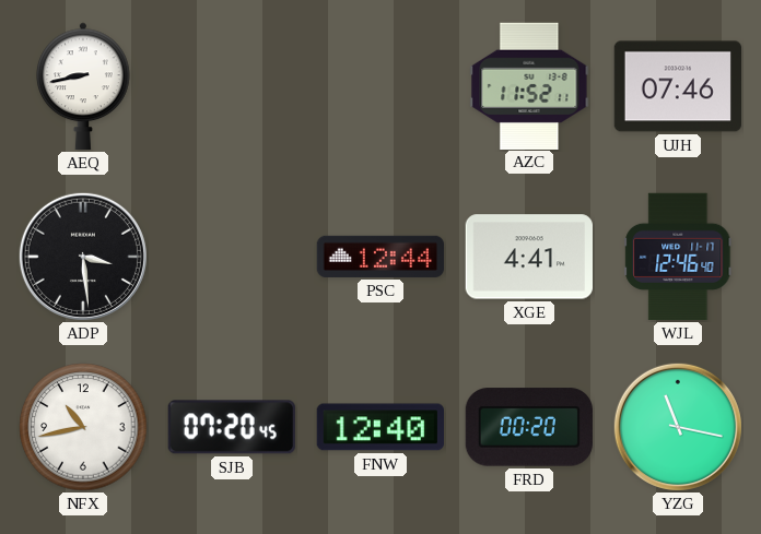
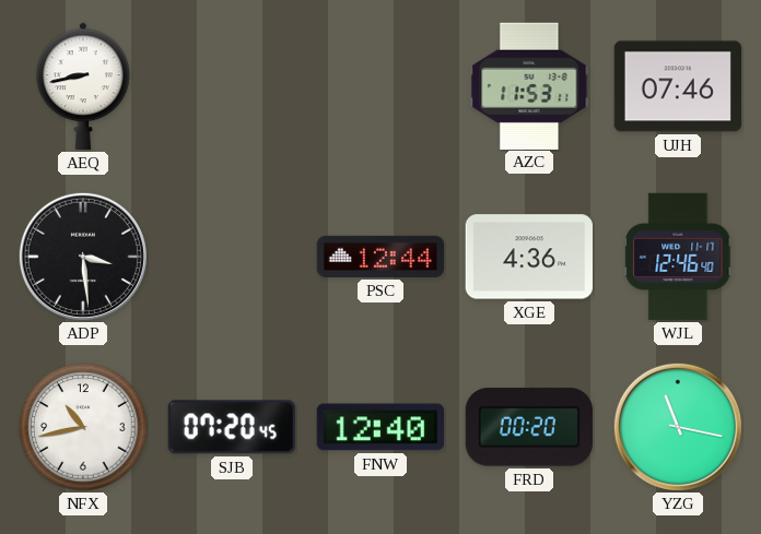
AZC: 11:52 -> 11:53 (529, 85)
XGE: 4:41 -> 4:36 (528, 257)
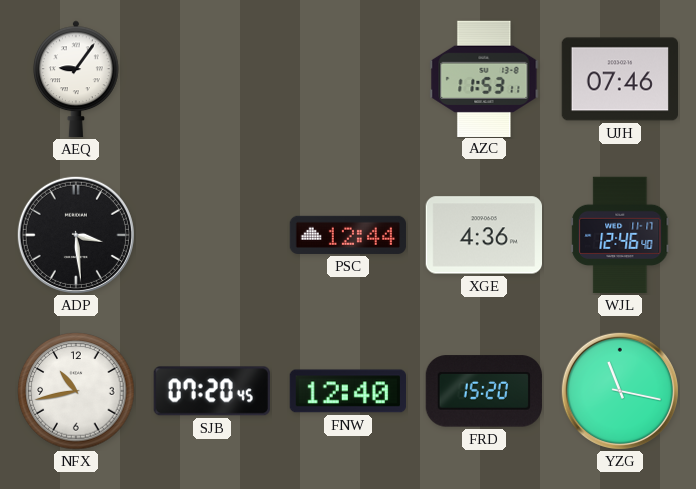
AEQ: 8:43 -> 9:06 (77, 79)
FRD: 00:20 -> 15:20 (484, 391)
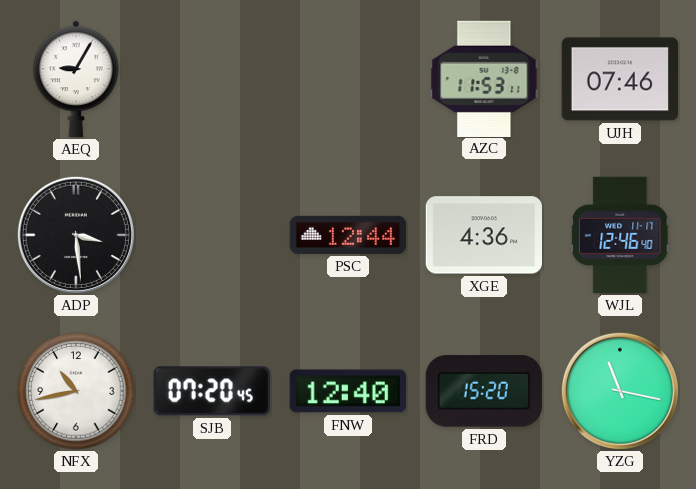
AEQ: 9:06 -> 9:05 (77, 79)
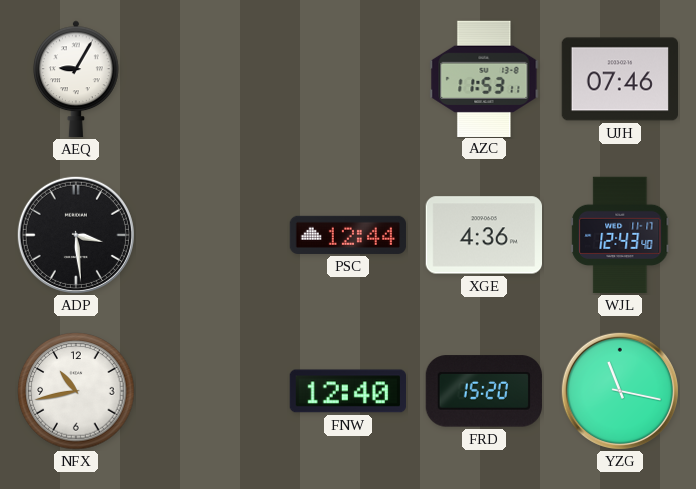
WJL: 12:46 -> 12:43 (620, 235)
SJB: 07:20 -> none (212, 391)
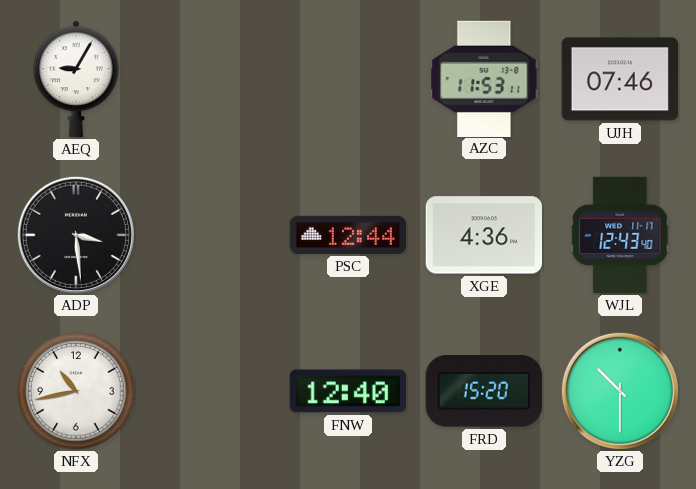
YZG: 11:17 -> 10:30 (620, 391)
